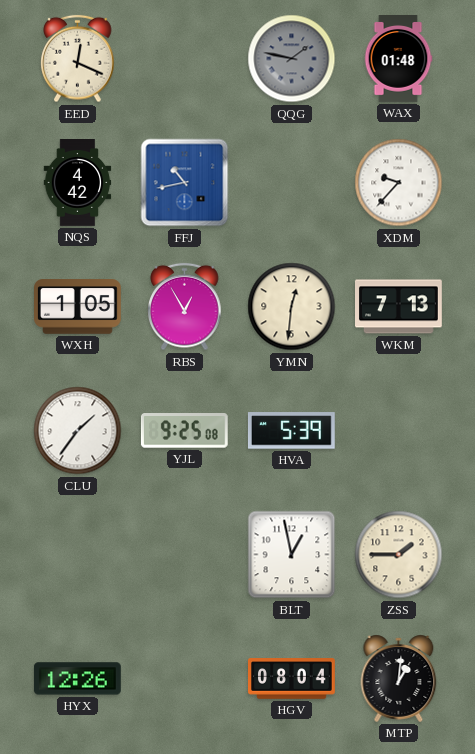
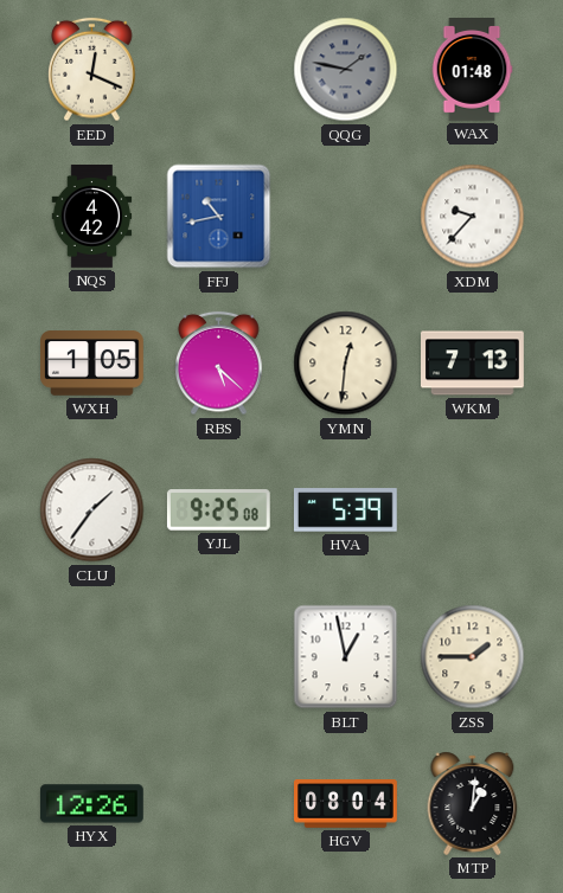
RBS: 12:55 -> 5:22 (219, 364)
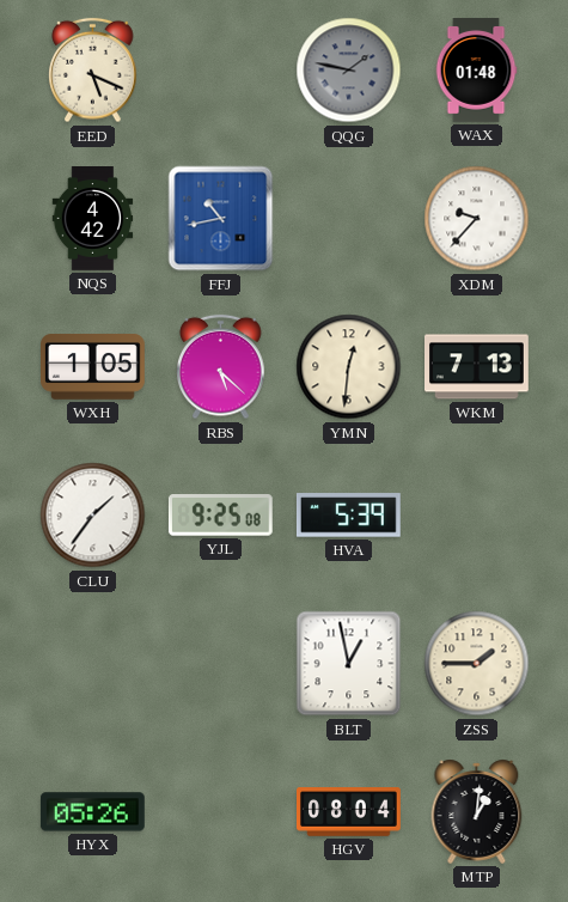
EED: 12:19 -> 5:19 (93, 71)
HYX: 12:26 -> 05:26 (92, 812)
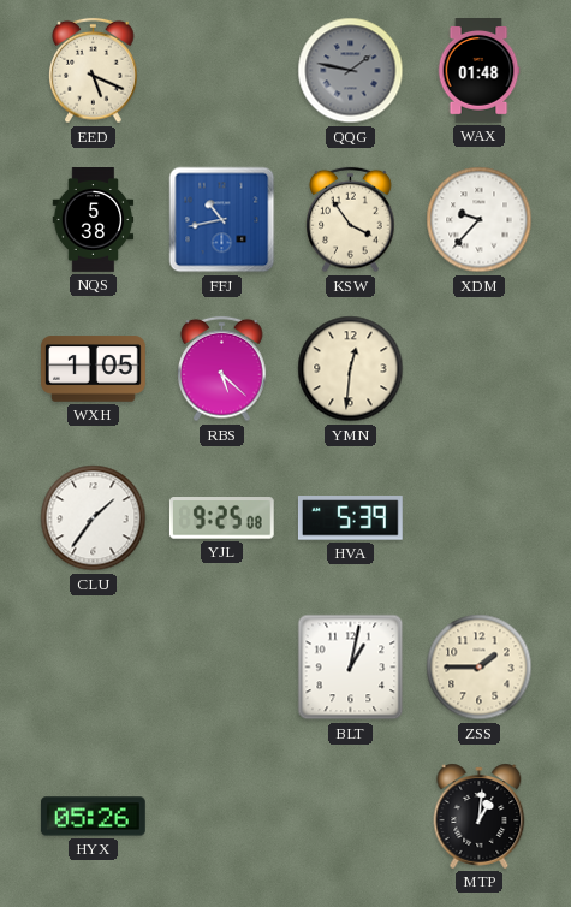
NQS: 4:42 -> 5:38 (94, 220)
KSW: none -> 3:54 (351, 220)
WKM: 7:13 -> none (477, 367)
BLT: 12:58 -> 1:02 (351, 668)
HGV: 08:04 -> none (349, 812)
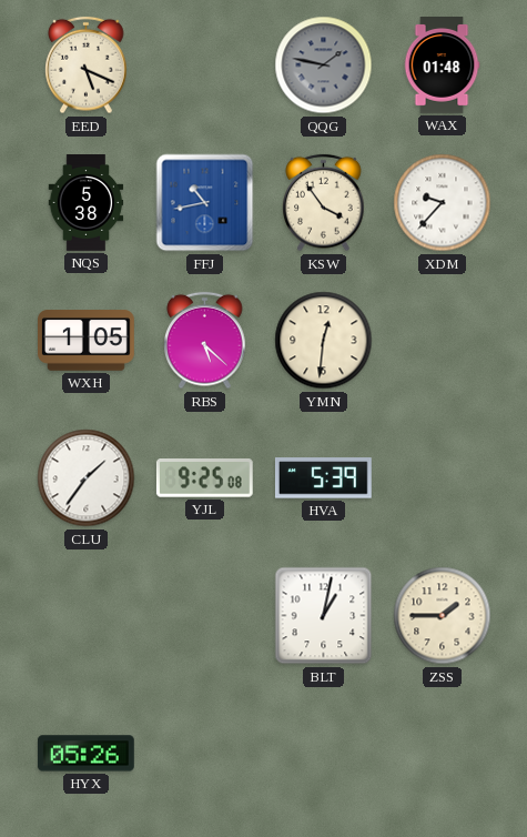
MTP: 1:01 -> none (480, 816)
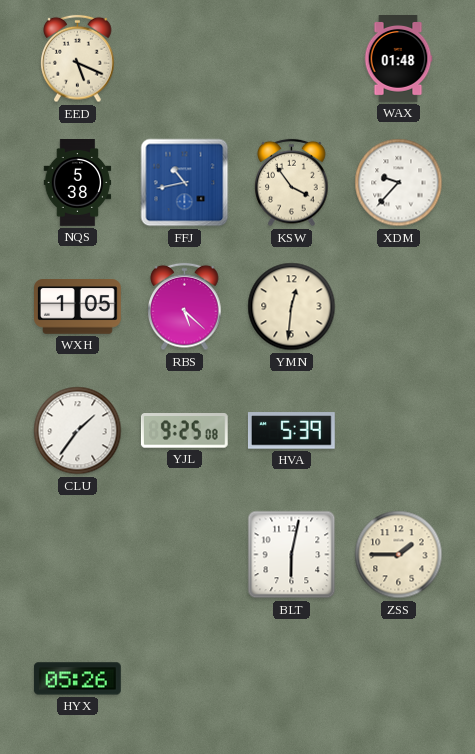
QQG: 1:47 -> none (324, 65)
BLT: 1:02 -> 6:02 (292, 555)
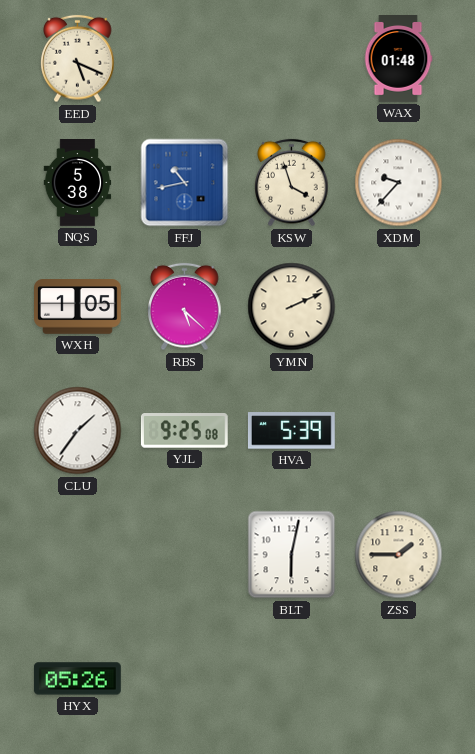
KSW: 3:54 -> 3:57 (292, 183)
YMN: 12:31 -> 2:11 (292, 307)
